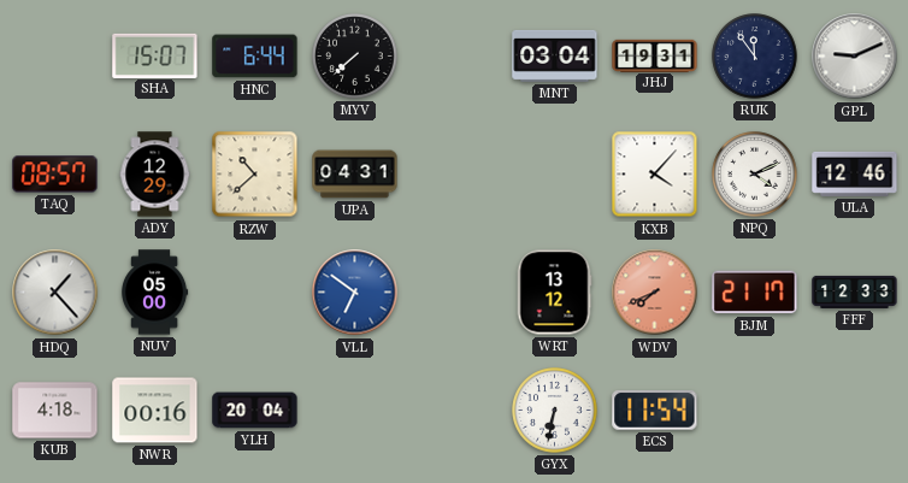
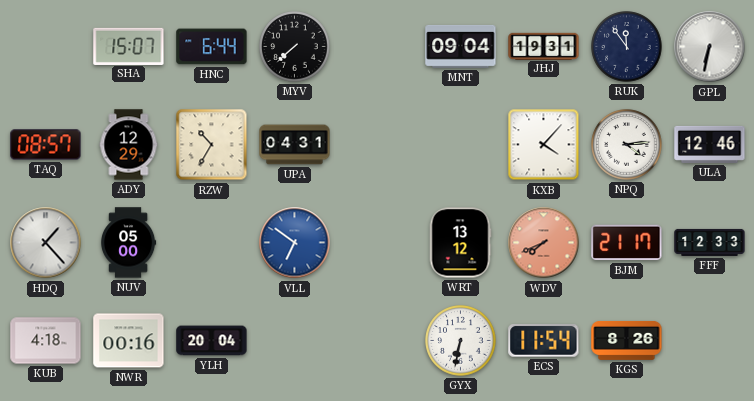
MNT: 03:04 -> 09:04 (461, 46)
GPL: 9:11 -> 6:32 (710, 47)
RZW: 10:38 -> 10:35 (212, 145)
NPQ: 4:11 -> 4:14 (627, 145)
KGS: none -> 8:26 (627, 340)
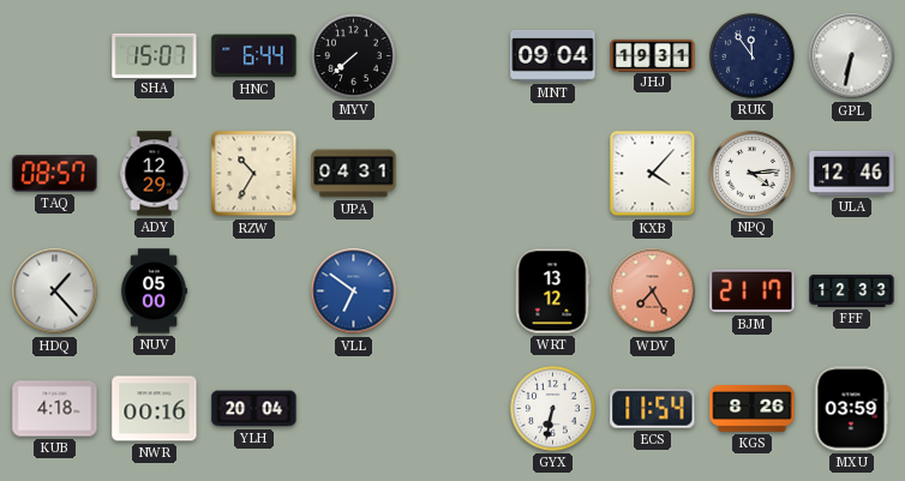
WDV: 7:41 -> 7:25 (653, 291)
MXU: none -> 03:59 (851, 409)
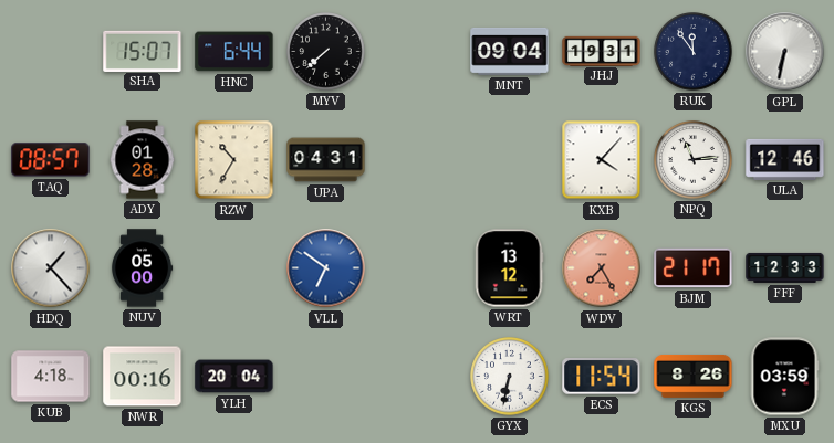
ADY: 12:29 -> 01:28 (143, 160)
NPQ: 4:14 -> 11:14 (694, 160)
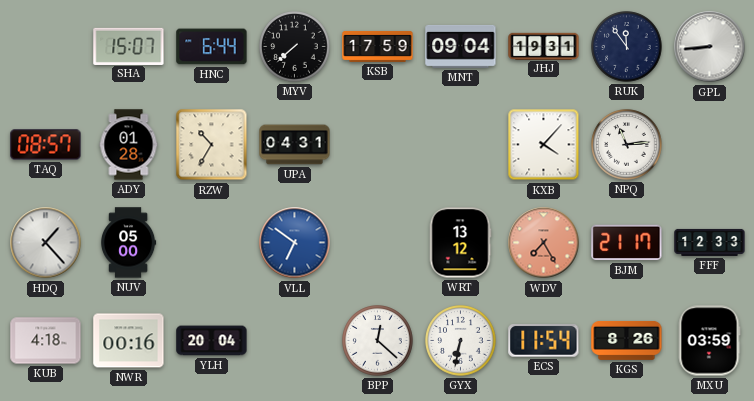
KSB: none -> 17:59 (378, 46)
GPL: 6:32 -> 8:44 (710, 47)
ULA: 12:46 -> none (785, 159)
BPP: none -> 12:22 (378, 341)
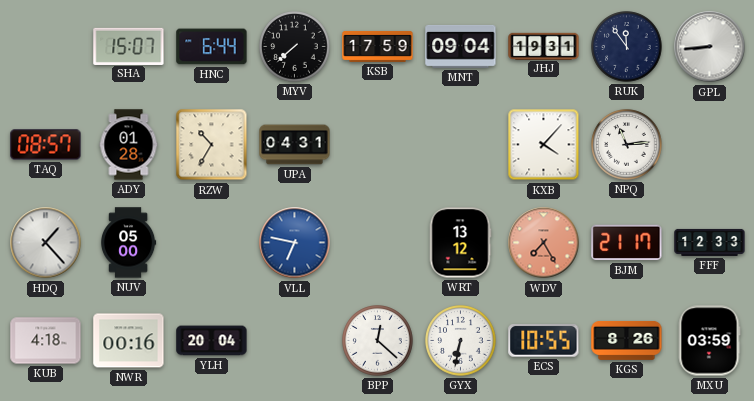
VLL: 6:51 -> 6:47 (295, 243)
ECS: 11:54 -> 10:55 (544, 341)
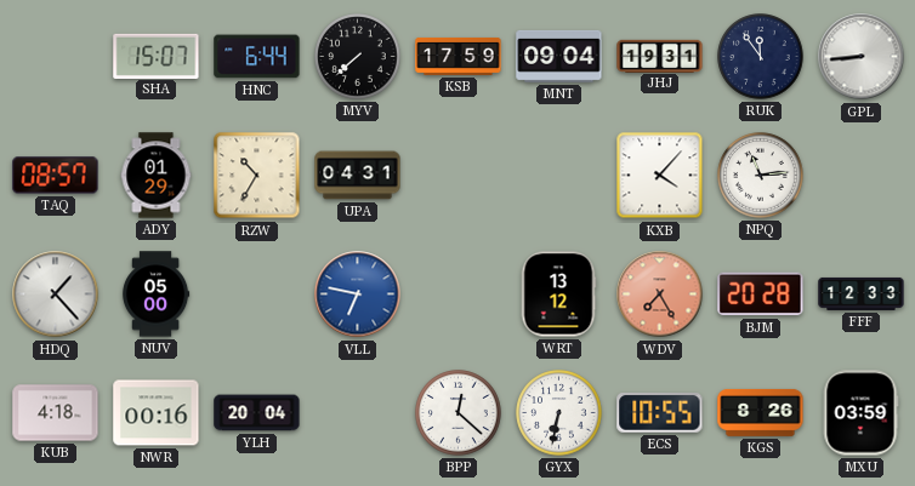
ADY: 01:28 -> 01:29 (157, 176)
BJM: 21:17 -> 20:28 (761, 295)
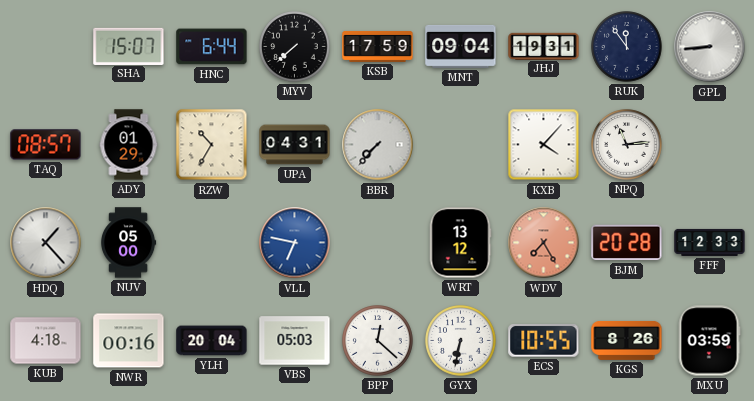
BBR: none -> 7:37 (378, 145)
VBS: none -> 05:03 (295, 341)
